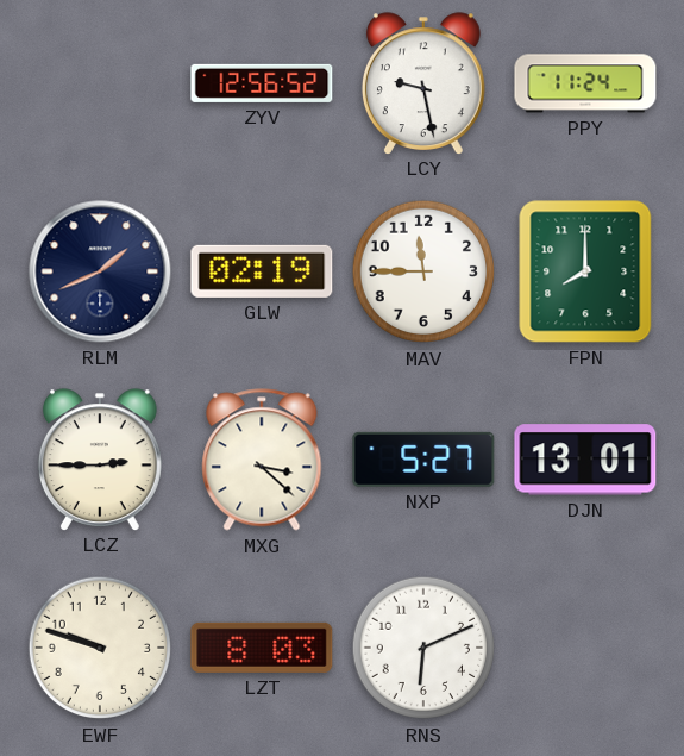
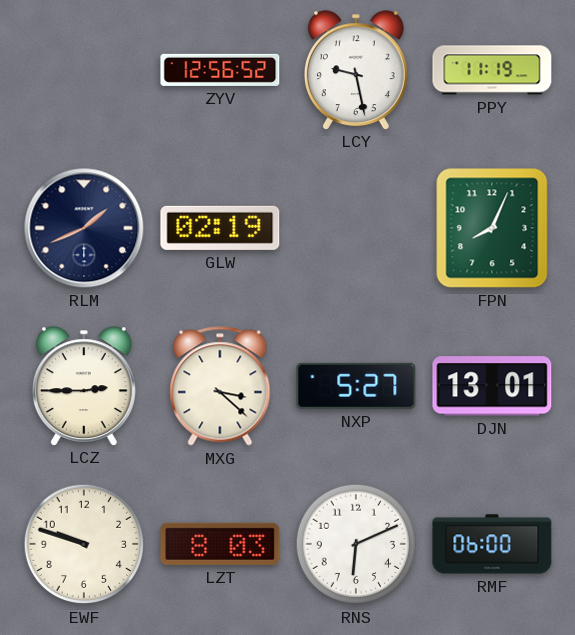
PPY: 11:24 -> 11:19 (492, 70)
MAV: 11:45 -> none (423, 271)
FPN: 8:00 -> 8:04 (492, 228)
RMF: none -> 06:00 (492, 544)
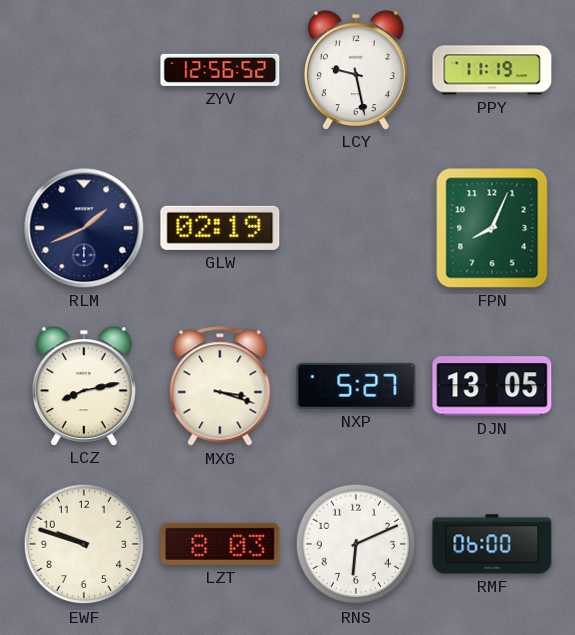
LCZ: 2:45 -> 8:13 (84, 386)
MXG: 3:22 -> 3:18 (220, 386)
DJN: 13:01 -> 13:05 (492, 386)
